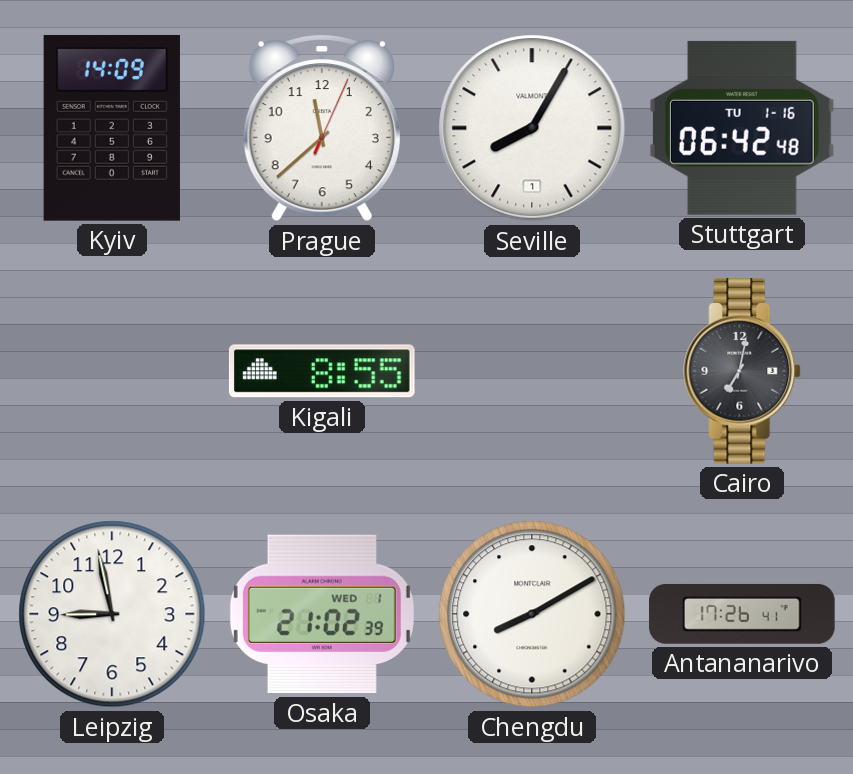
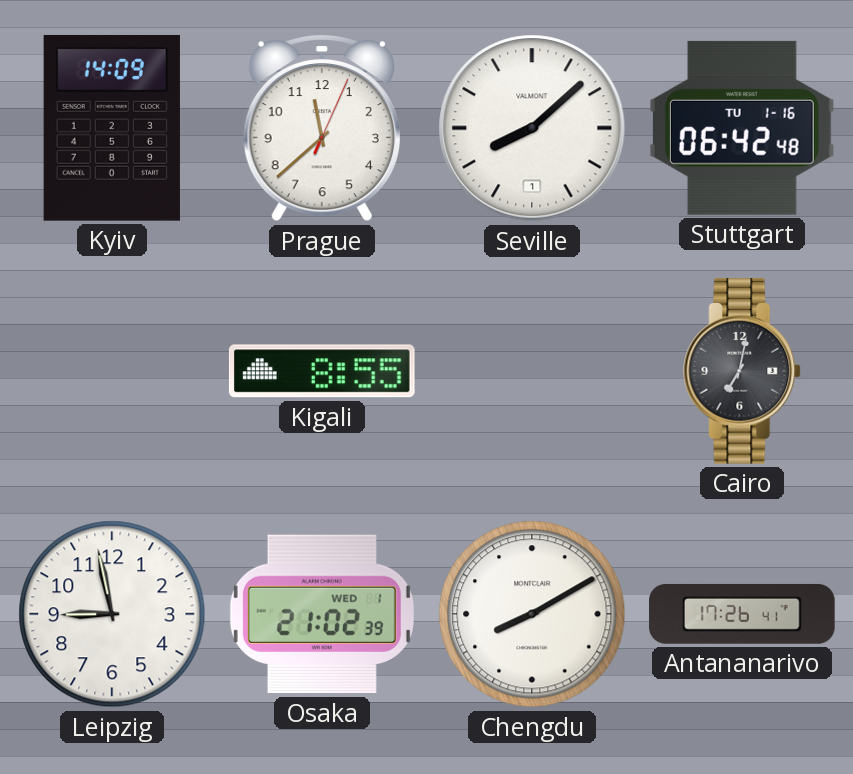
Seville: 8:05 -> 8:08 (532, 128)
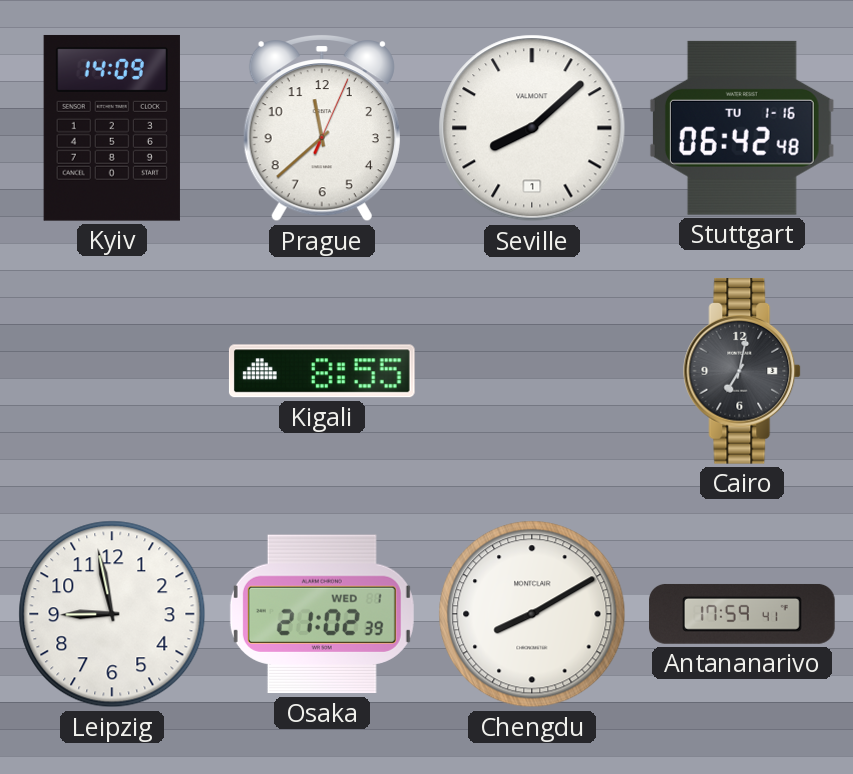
Antananarivo: 17:26 -> 17:59 (742, 614)
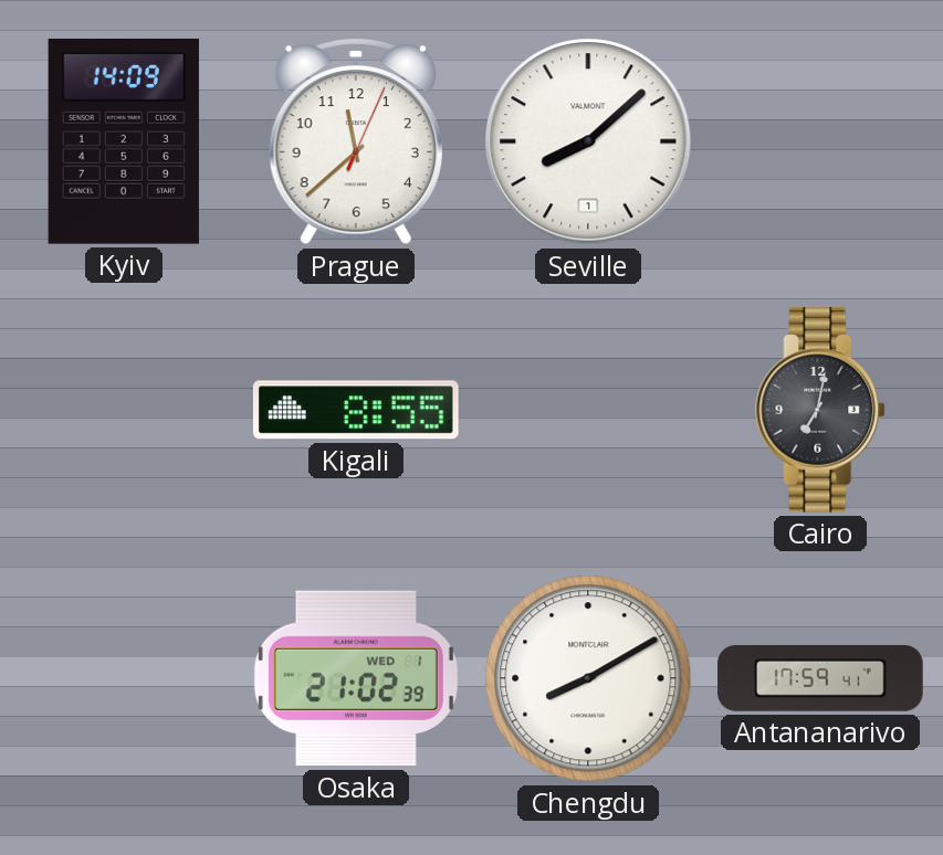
Stuttgart: 06:42 -> none (742, 128)
Leipzig: 8:58 -> none (112, 614)
